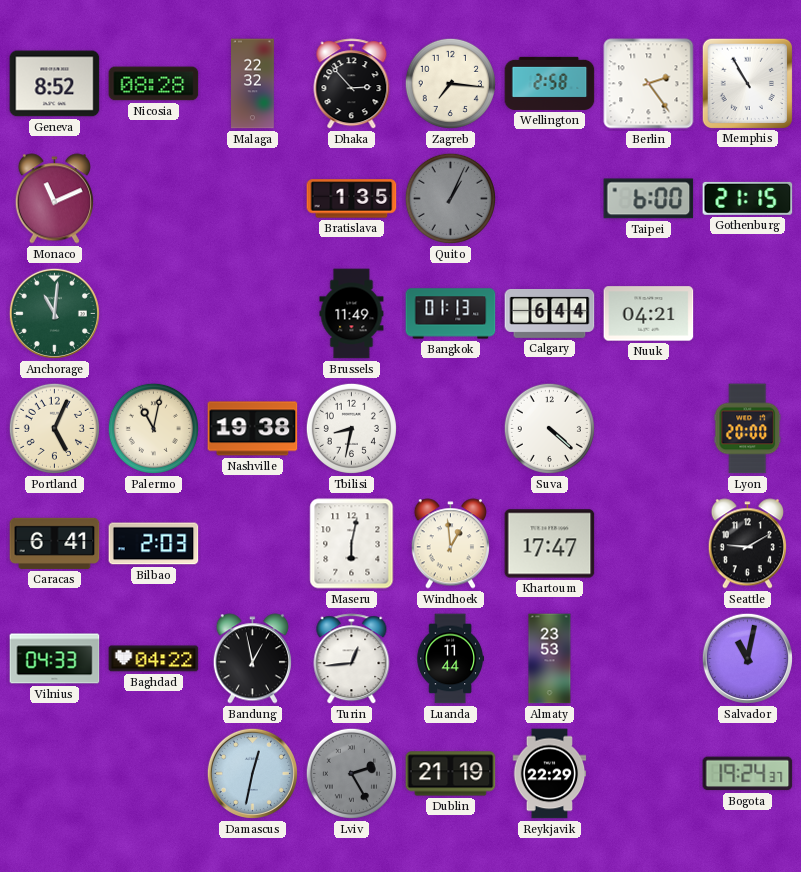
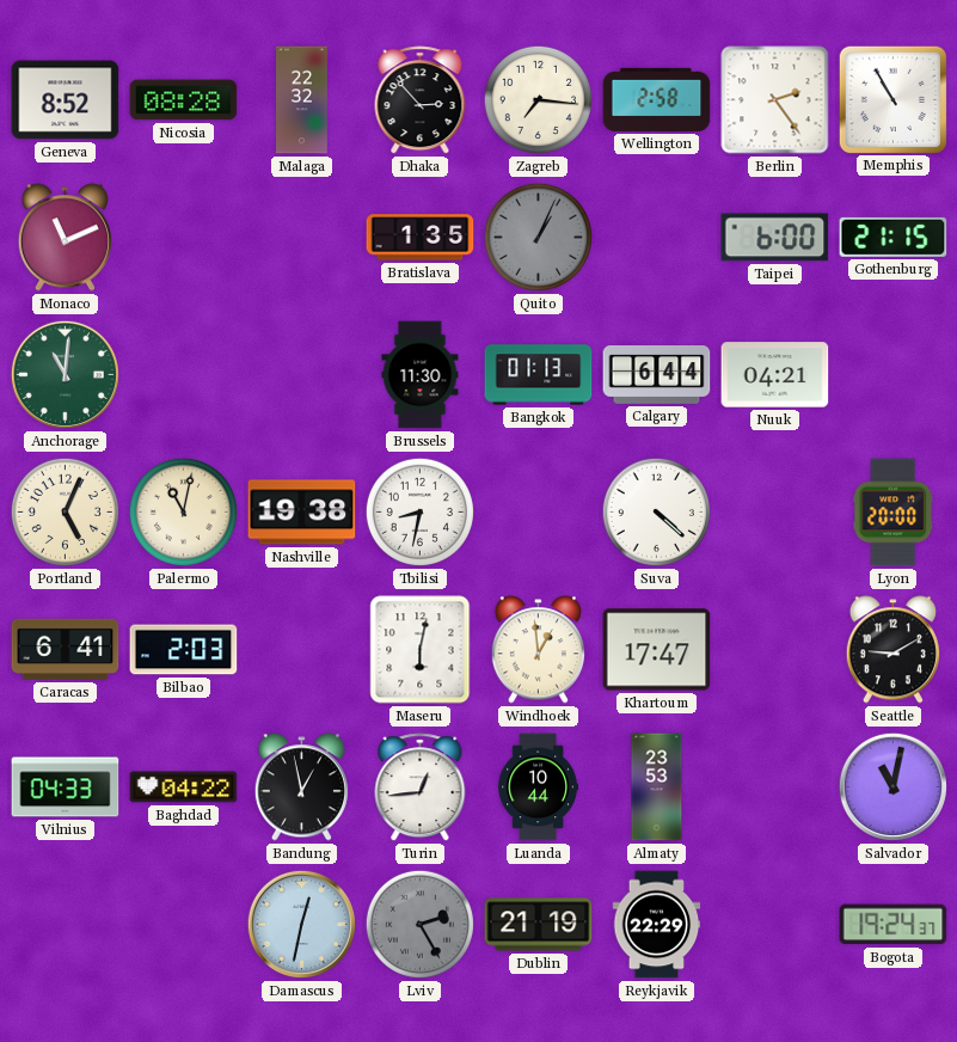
Brussels: 11:49 -> 11:30 (421, 375)
Luanda: 11:44 -> 10:44 (538, 787)
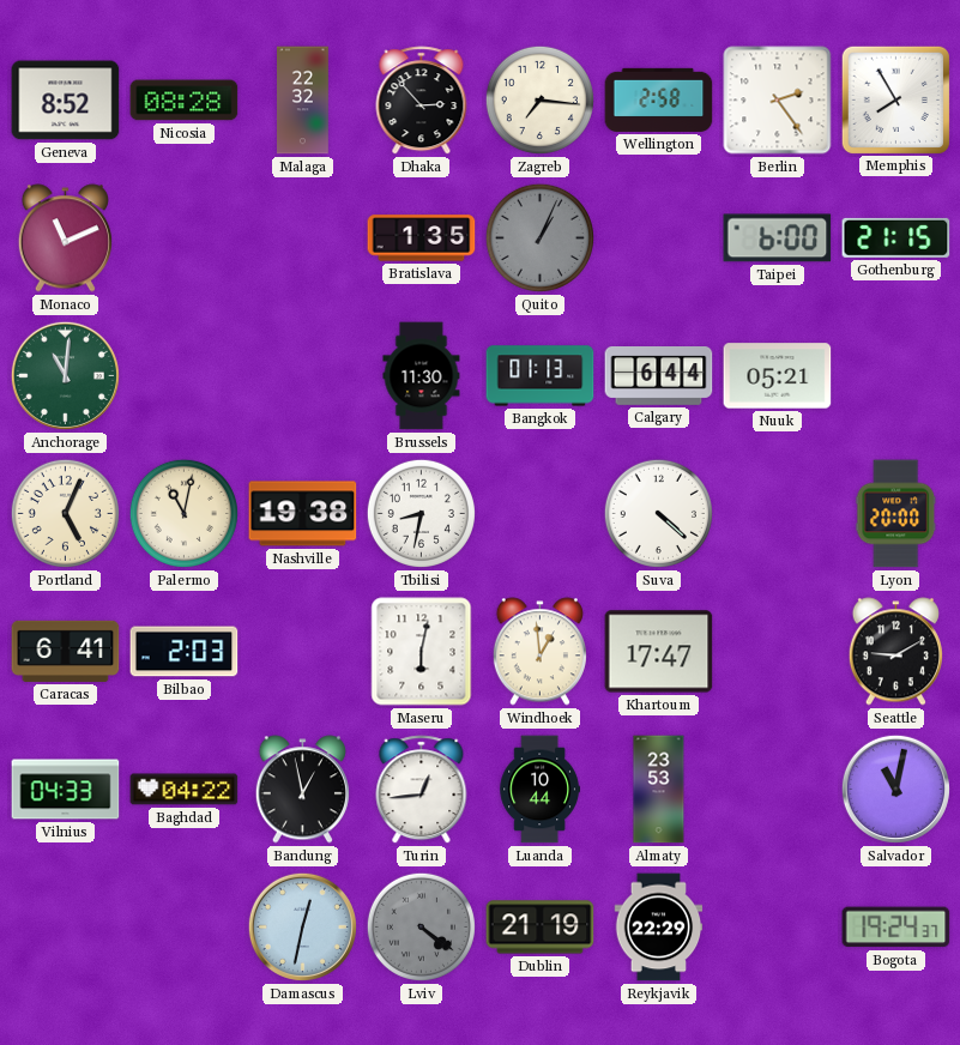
Memphis: 10:55 -> 7:55 (895, 99)
Nuuk: 04:21 -> 05:21 (778, 376)
Lviv: 2:25 -> 4:21 (421, 926)
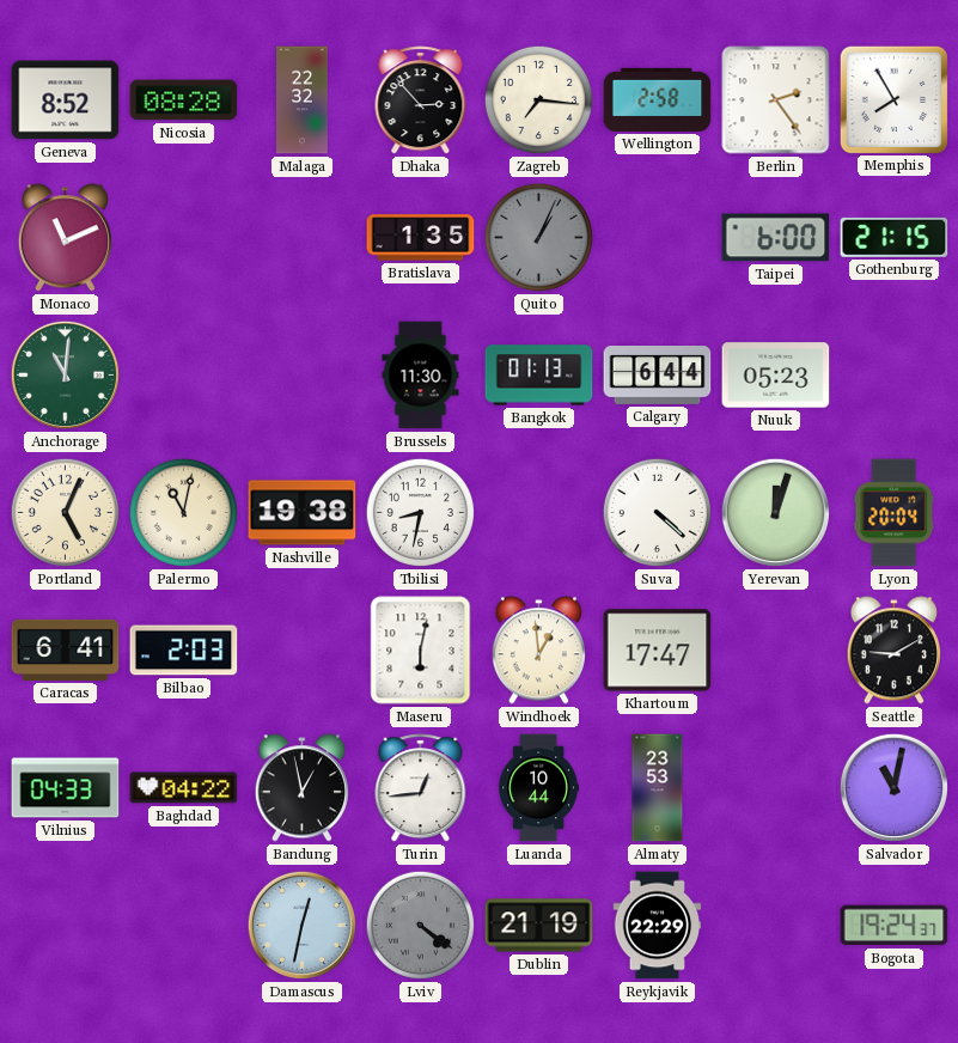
Nuuk: 05:21 -> 05:23 (776, 376)
Yerevan: none -> 12:03 (775, 512)
Lyon: 20:00 -> 20:04 (895, 513)
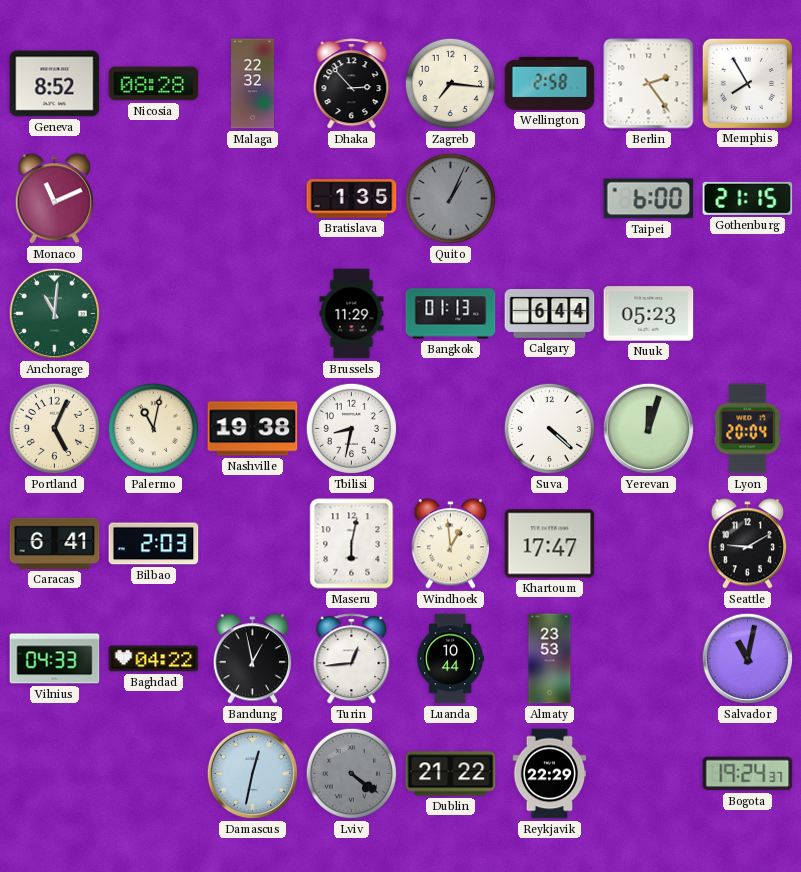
Brussels: 11:30 -> 11:29 (352, 314)
Dublin: 21:19 -> 21:22 (451, 774)
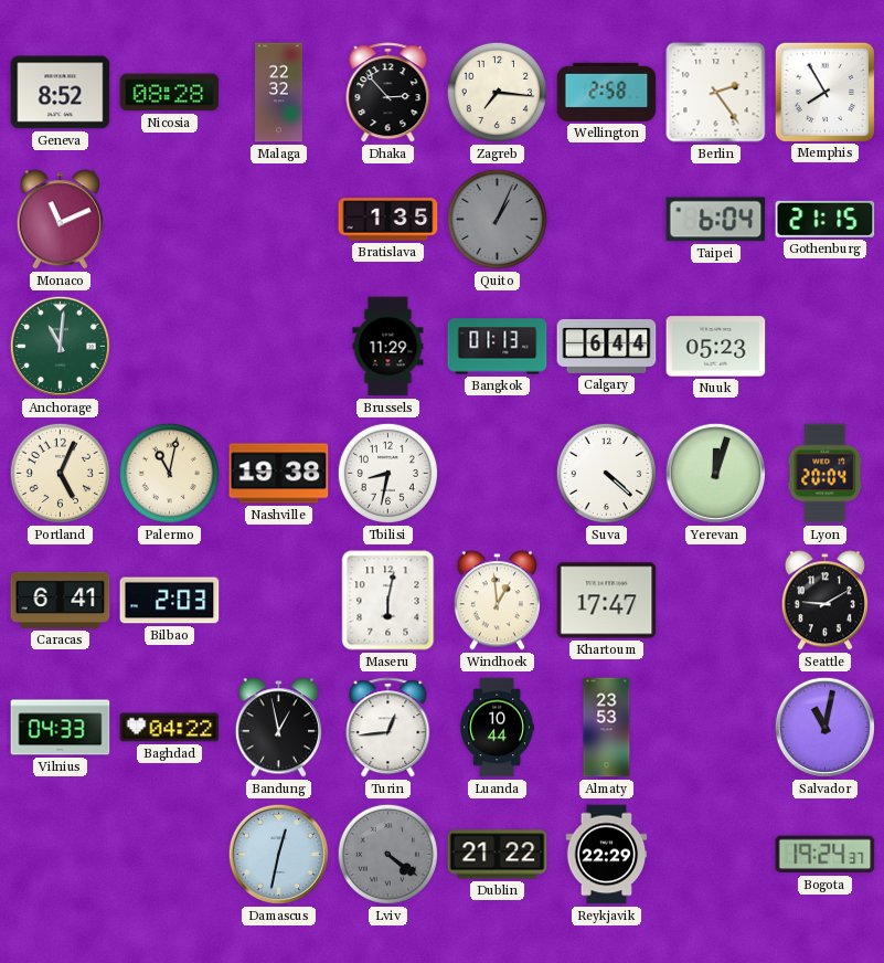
Taipei: 6:00 -> 6:04 (716, 220)
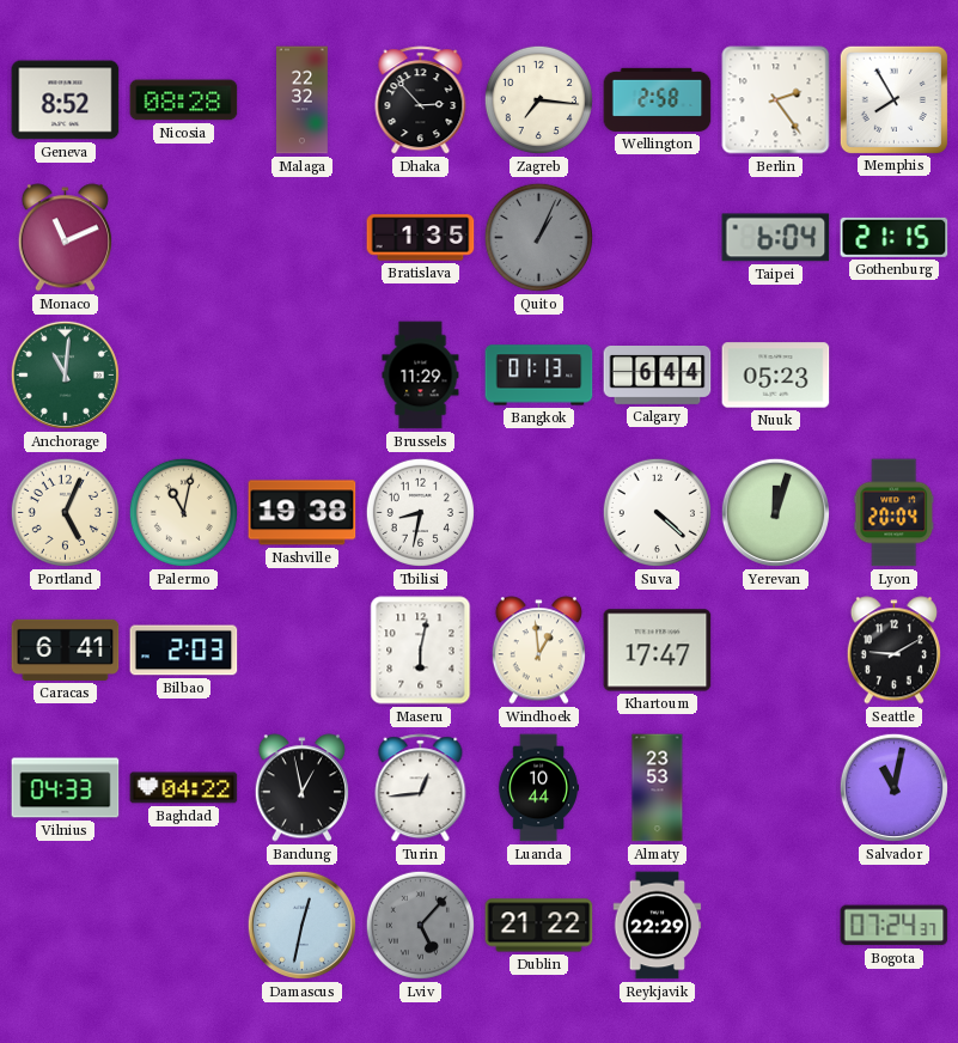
Lviv: 4:21 -> 5:07 (420, 925)
Bogota: 19:24 -> 07:24 (895, 926)
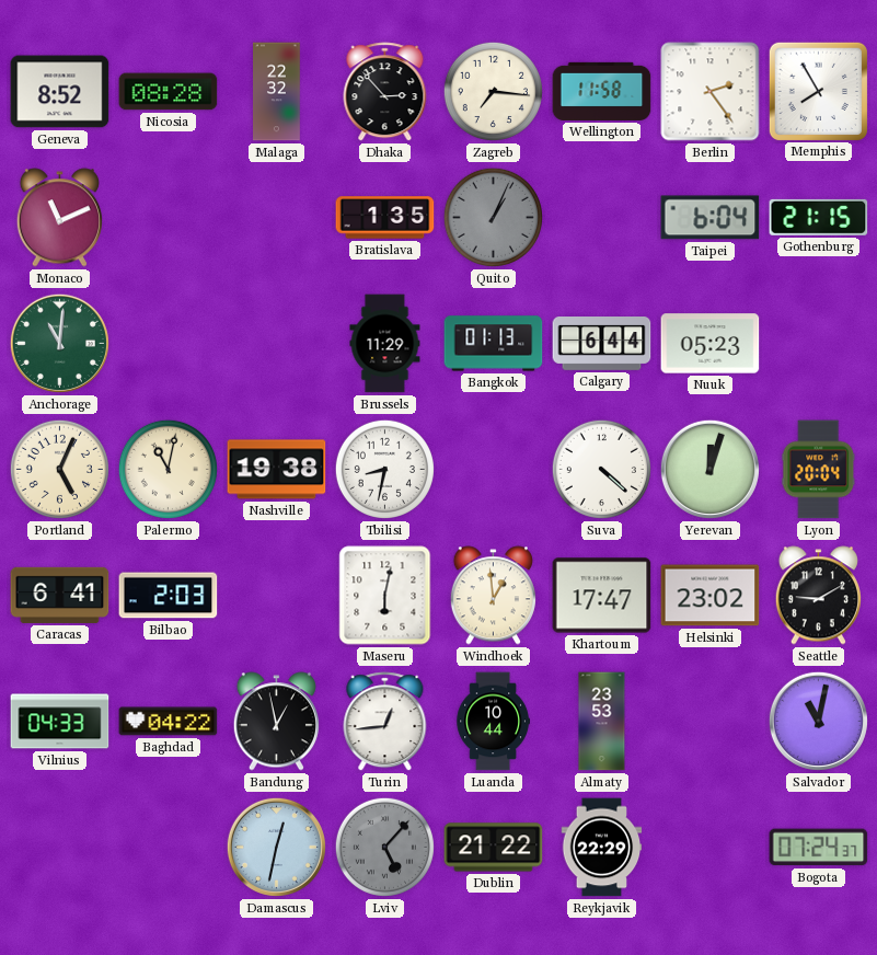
Wellington: 2:58 -> 11:58 (602, 91)
Helsinki: none -> 23:02 (711, 596)
